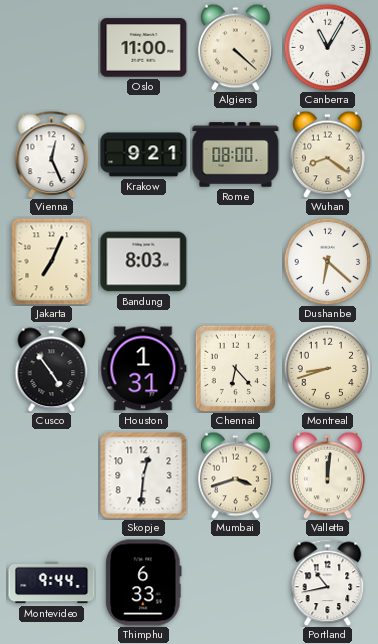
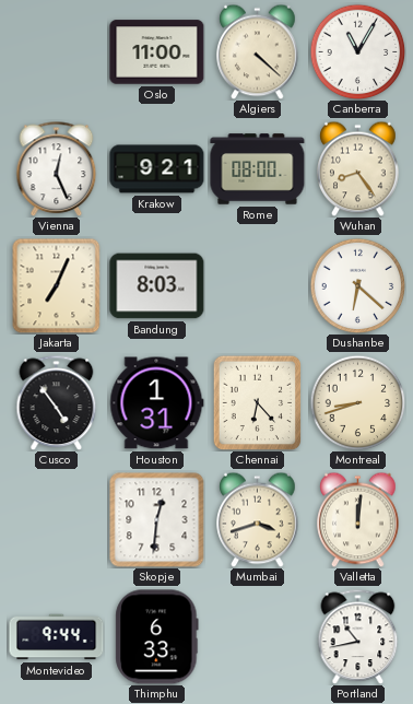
Wuhan: 8:21 -> 8:24 (358, 168)
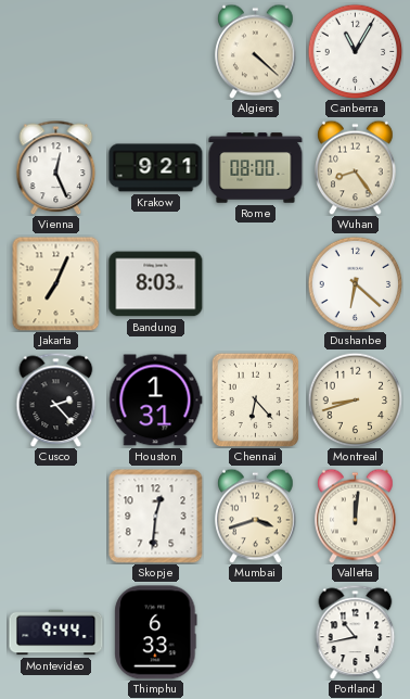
Oslo: 11:00 -> none (157, 52)
Cusco: 4:54 -> 2:23 (56, 399)
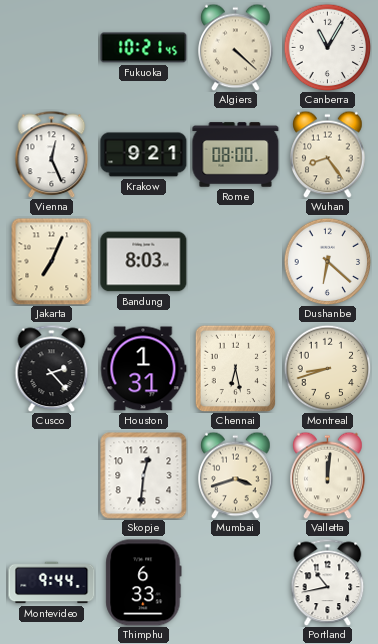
Fukuoka: none -> 10:21 (144, 48)
Chennai: 6:23 -> 6:28 (236, 368)
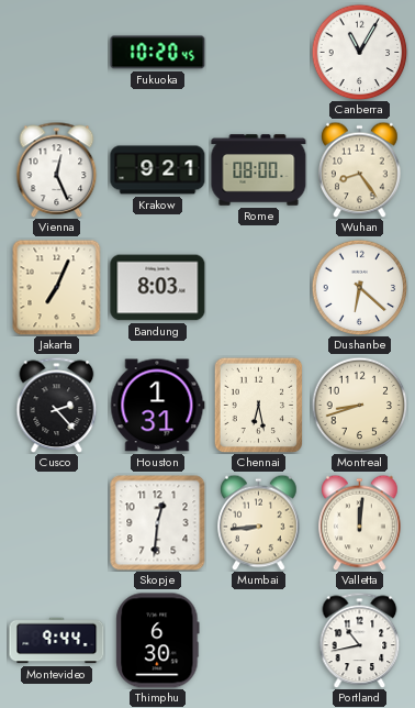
Fukuoka: 10:21 -> 10:20 (158, 53)
Algiers: 4:22 -> none (236, 47)
Mumbai: 3:42 -> 8:44 (259, 522)
Thimphu: 6:33 -> 6:30 (158, 641)
